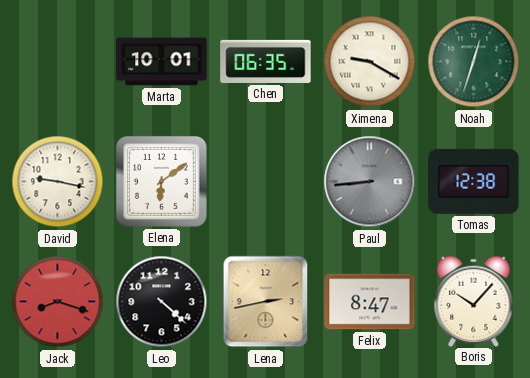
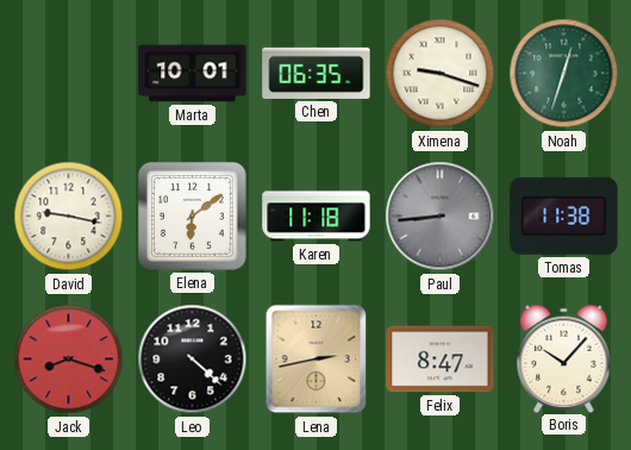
Ximena: 9:20 -> 9:18 (441, 74)
Karen: none -> 11:18 (317, 217)
Tomas: 12:38 -> 11:38 (564, 215)
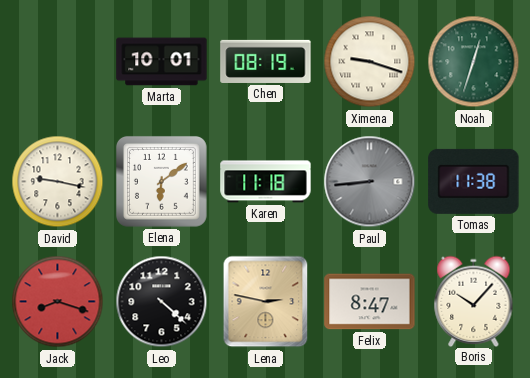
Chen: 06:35 -> 08:19 (266, 61)
Lena: 2:43 -> 2:47 (266, 302)
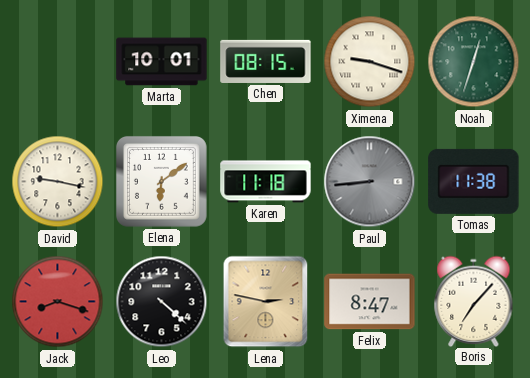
Chen: 08:19 -> 08:15 (266, 61)
Boris: 10:07 -> 7:07 (474, 301)
